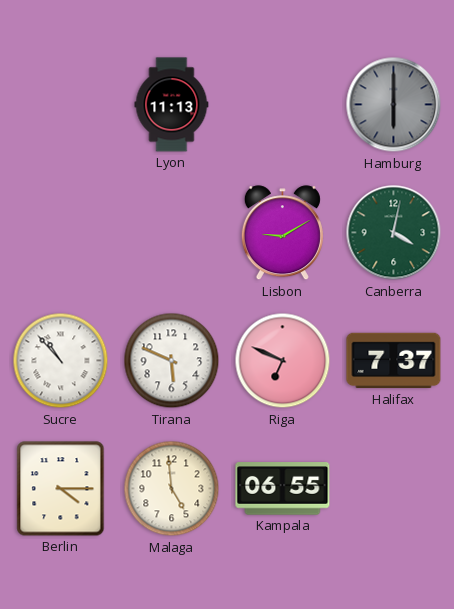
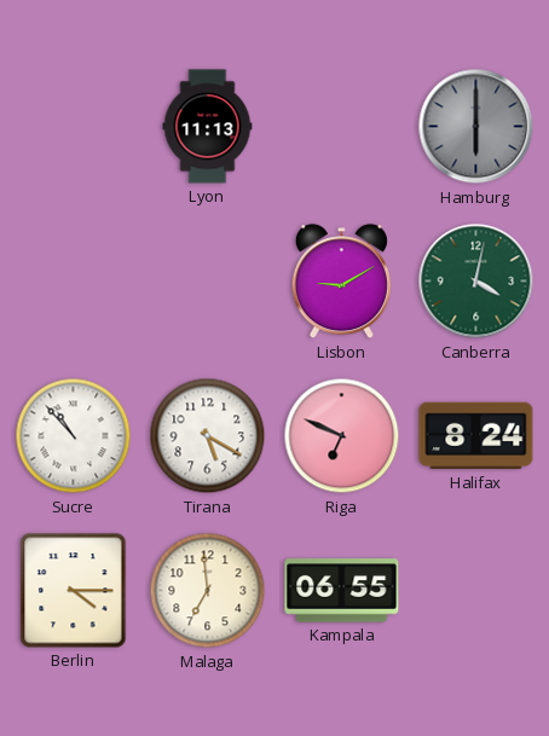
Tirana: 5:49 -> 5:20 (208, 436)
Halifax: 7:37 -> 8:24 (476, 436)
Malaga: 4:59 -> 6:59 (208, 591)
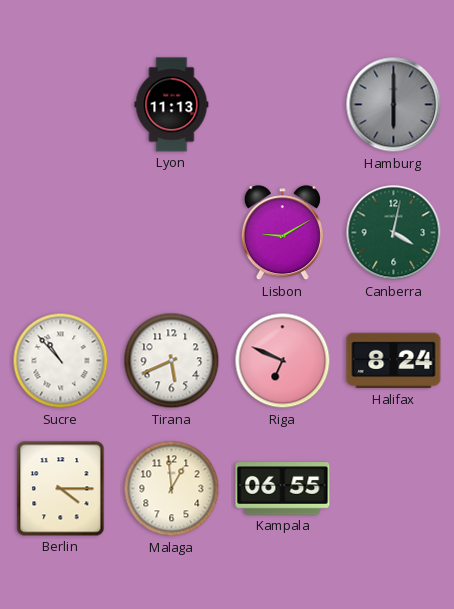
Tirana: 5:20 -> 5:41 (172, 361)
Malaga: 6:59 -> 12:59 (172, 489)
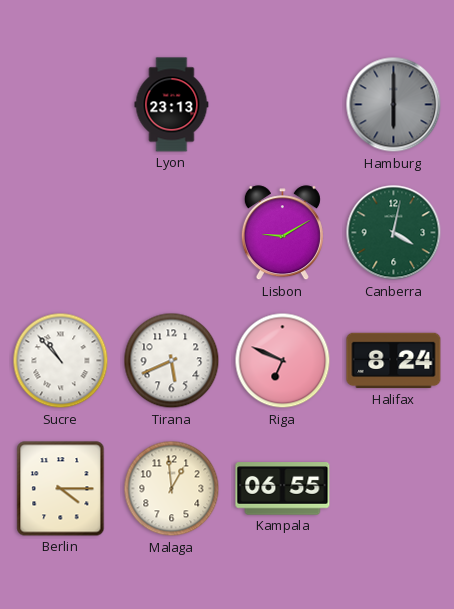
Lyon: 11:13 -> 23:13 (172, 105)
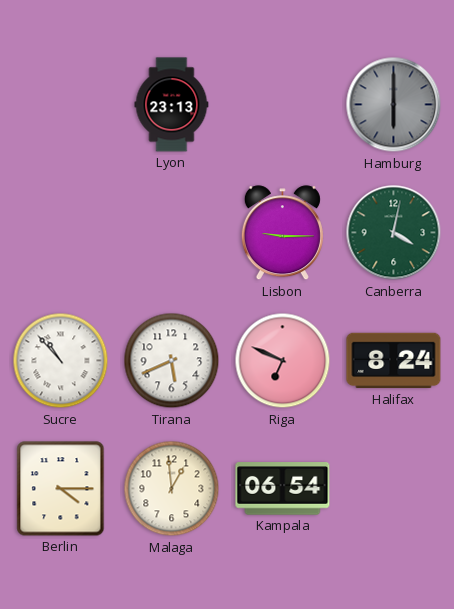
Lisbon: 9:10 -> 9:15 (282, 233)
Kampala: 06:55 -> 06:54 (283, 489)
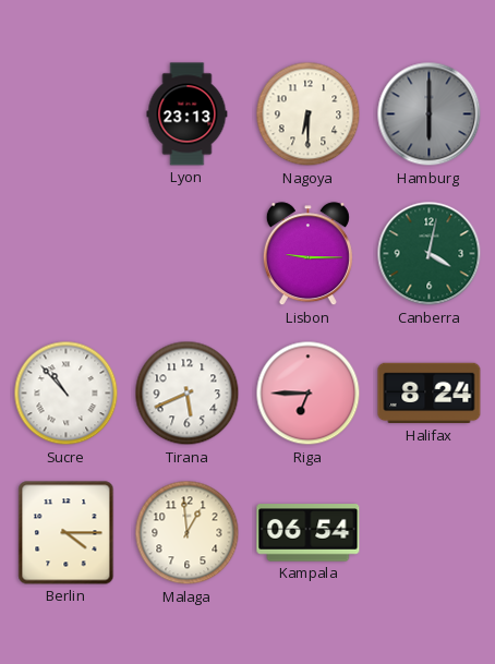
Nagoya: none -> 6:30 (309, 114)
Riga: 6:49 -> 6:45 (309, 394)
